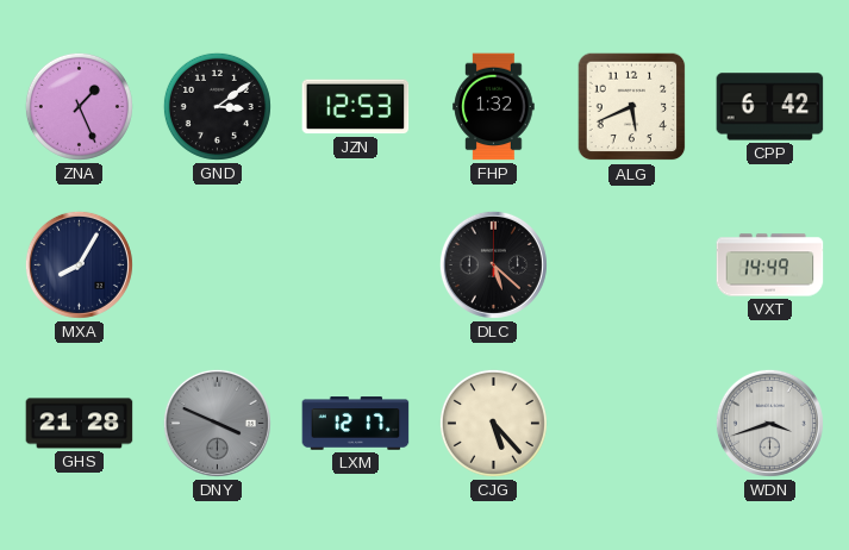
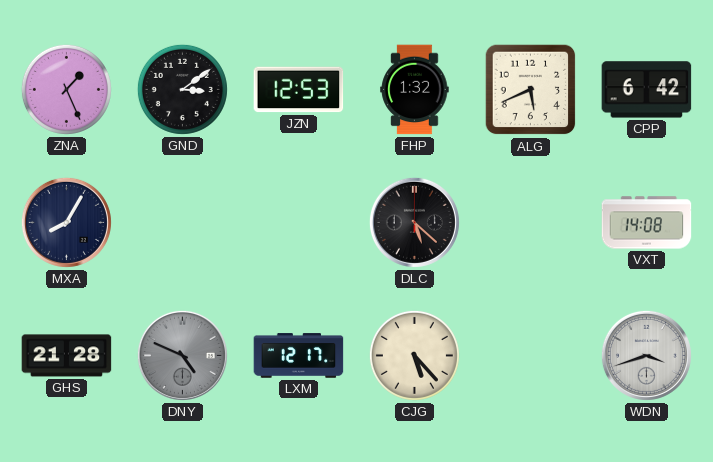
VXT: 14:49 -> 14:08 (647, 223)
DNY: 3:49 -> 4:49 (182, 355)
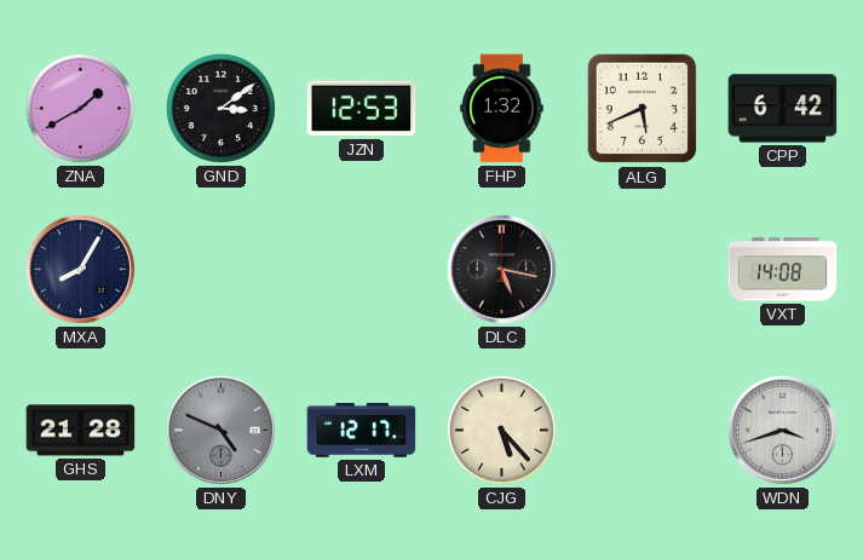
ZNA: 1:26 -> 1:40 (80, 108)
DLC: 5:22 -> 5:17 (501, 269)
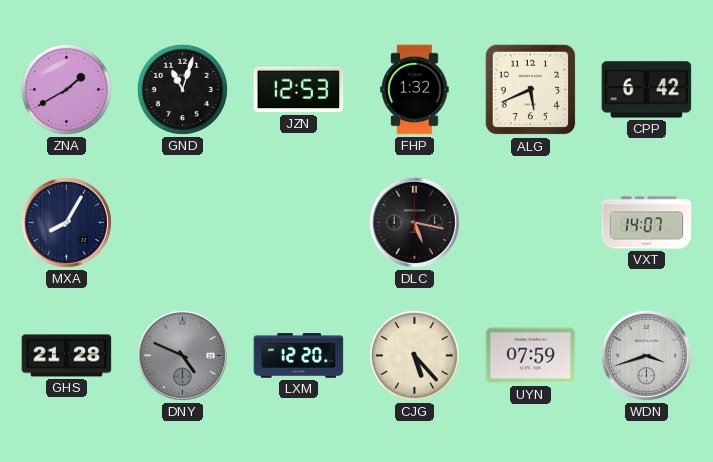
GND: 3:09 -> 11:03 (182, 89)
VXT: 14:08 -> 14:07 (647, 223)
LXM: 12:17 -> 12:20 (299, 356)
UYN: none -> 07:59 (531, 356)
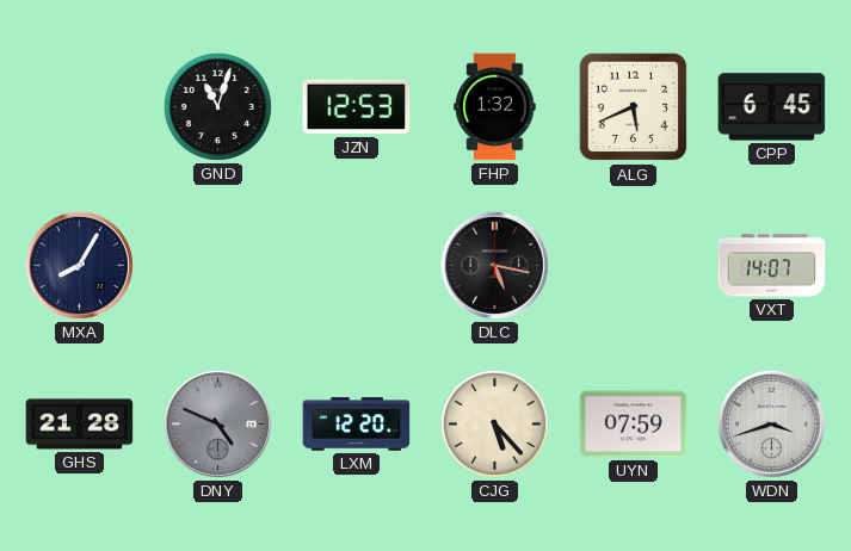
ZNA: 1:40 -> none (66, 89)
CPP: 6:42 -> 6:45 (772, 107)
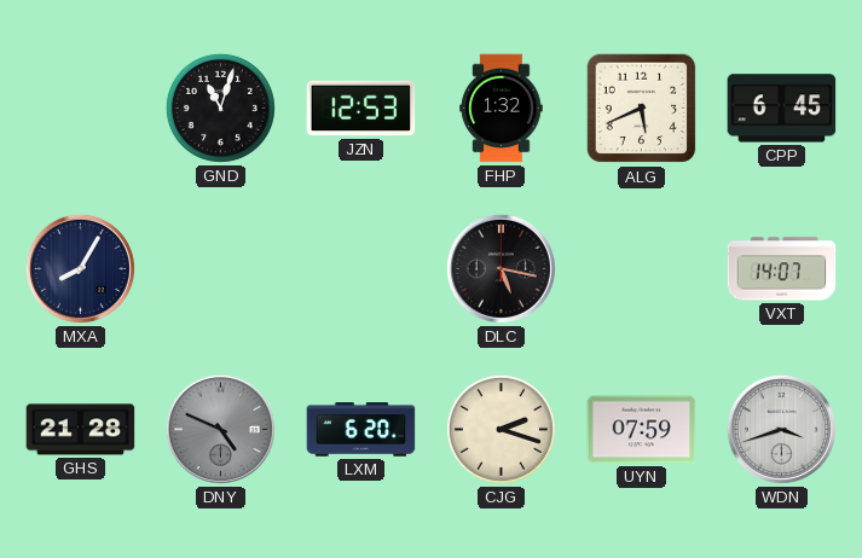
LXM: 12:20 -> 6:20 (361, 430)
CJG: 5:23 -> 2:18 (501, 429)
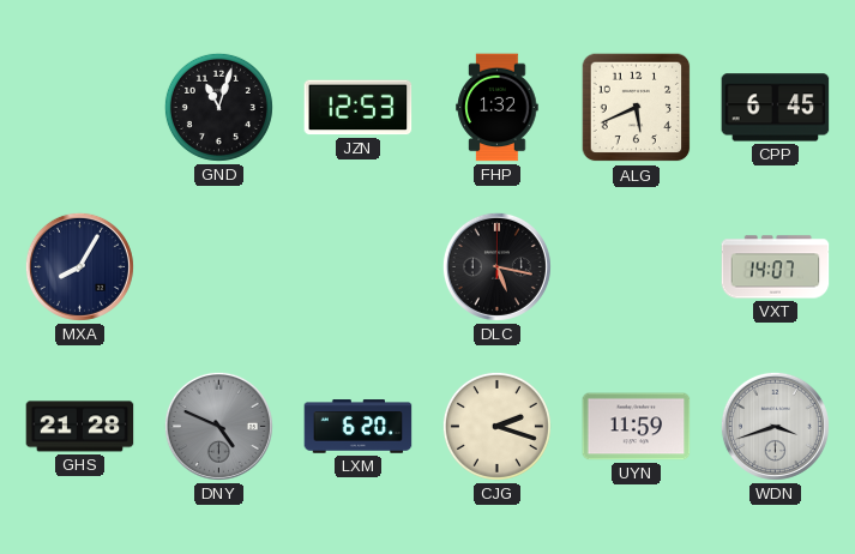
UYN: 07:59 -> 11:59 (637, 427)
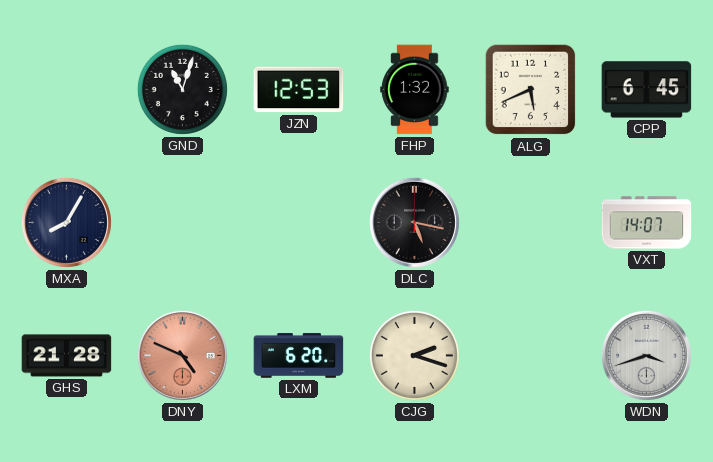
DNY dial: grey -> salmon (182, 355)
UYN: 11:59 -> none (637, 427)
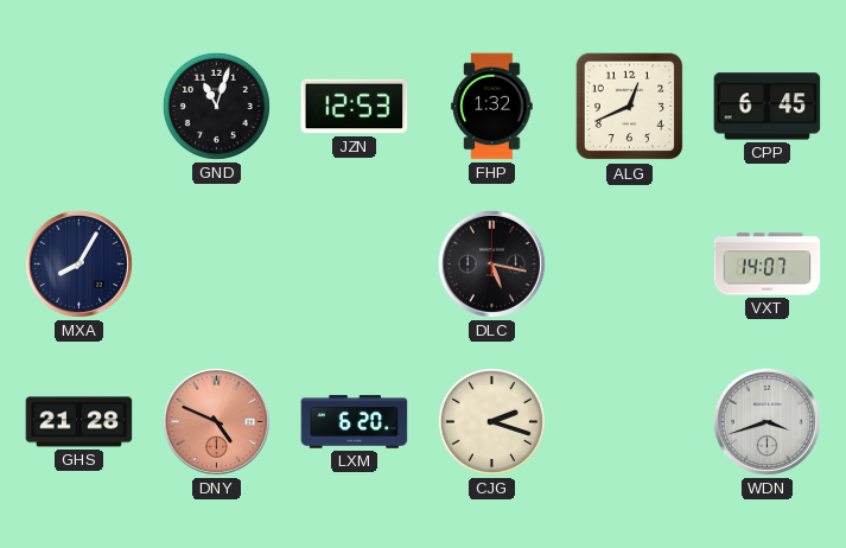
ALG: 5:41 -> 12:41 (630, 107)
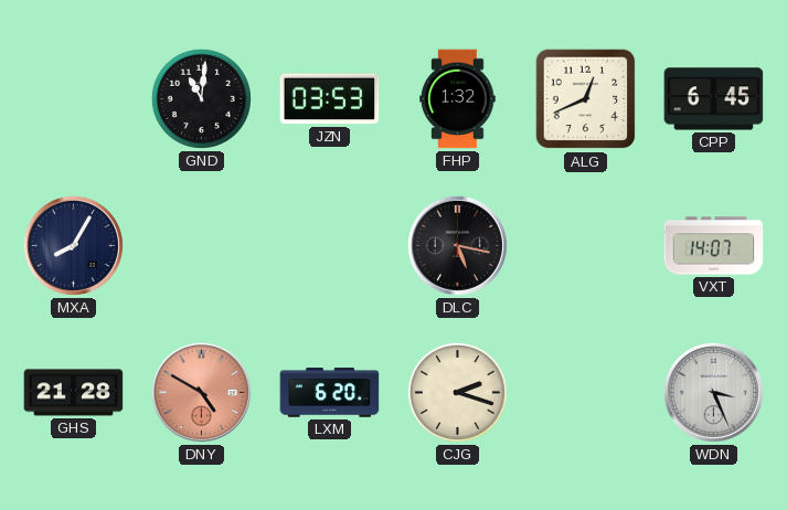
GND: 11:03 -> 11:01 (201, 98)
JZN: 12:53 -> 03:53 (330, 99)
DNY: 4:49 -> 4:50 (201, 392)
WDN: 3:42 -> 3:26 (713, 392)
